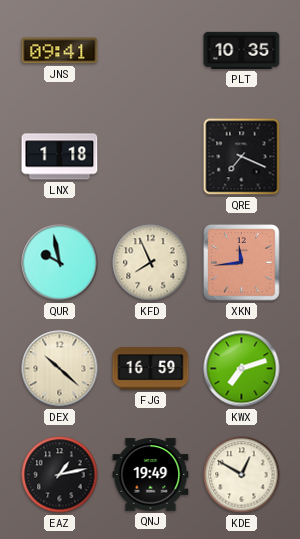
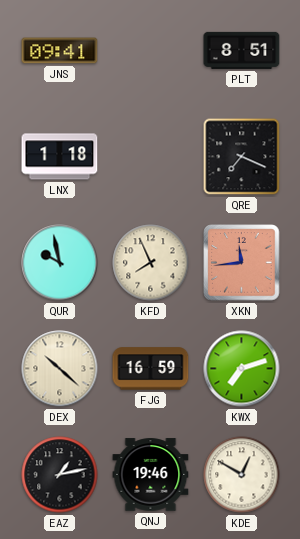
PLT: 10:35 -> 8:51 (242, 50)
QNJ: 19:49 -> 19:46 (151, 475)
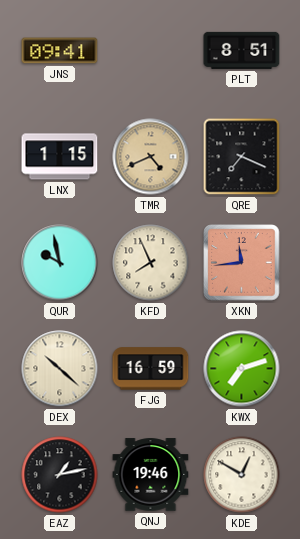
LNX: 1:18 -> 1:15 (60, 157)
TMR: none -> 4:41 (151, 157)
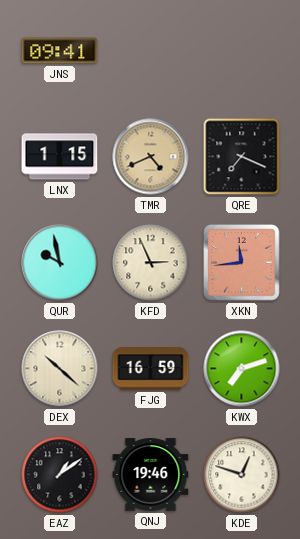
PLT: 8:51 -> none (242, 50)
KFD: 7:56 -> 2:56 (151, 263)
EAZ: 1:13 -> 1:09 (60, 475)
KDE: 12:50 -> 12:48 (242, 475)
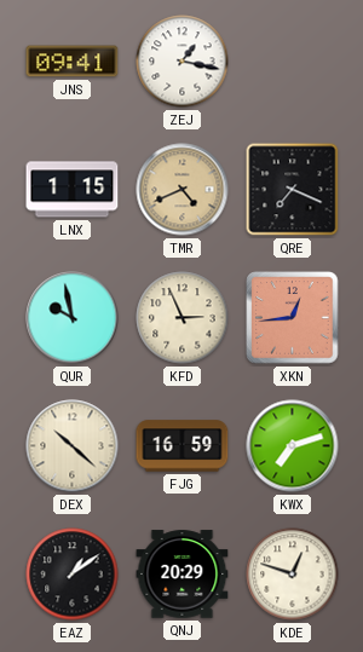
ZEJ: none -> 1:17 (183, 62)
XKN: 11:44 -> 12:44 (293, 318)
QNJ: 19:46 -> 20:29 (183, 575)
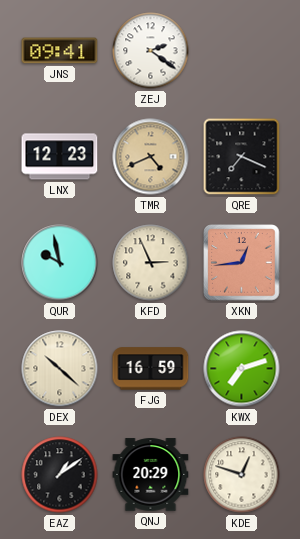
ZEJ: 1:17 -> 2:21 (151, 51)
LNX: 1:15 -> 12:23 (60, 157)
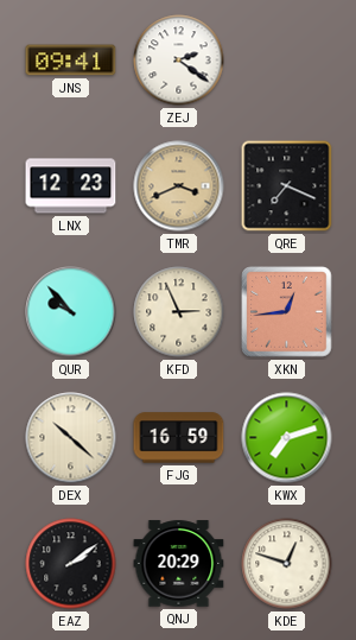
TMR: 4:41 -> 3:41 (179, 186)
QUR: 9:58 -> 9:53 (71, 312)
EAZ: 1:09 -> 2:09 (71, 564)
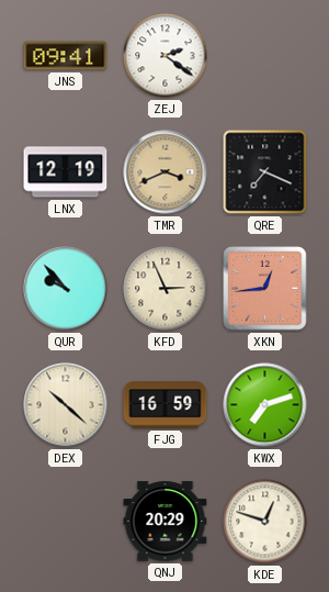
LNX: 12:23 -> 12:19 (66, 172)
EAZ: 2:09 -> none (71, 564)
